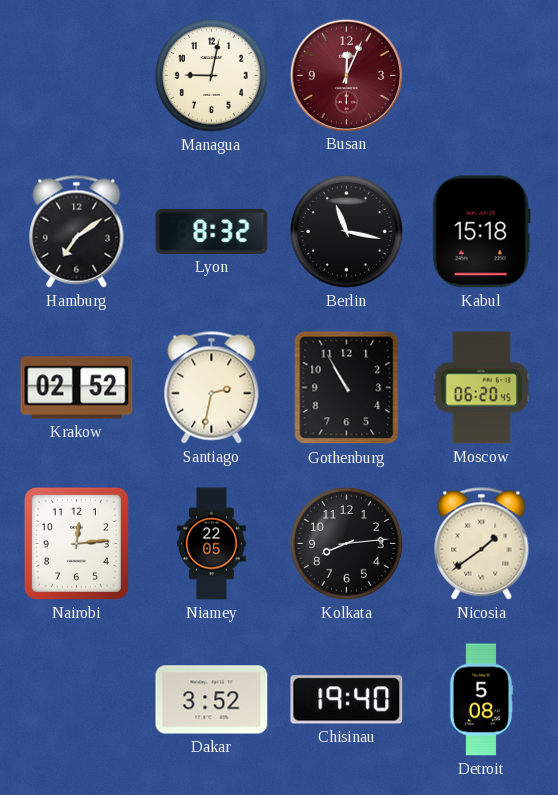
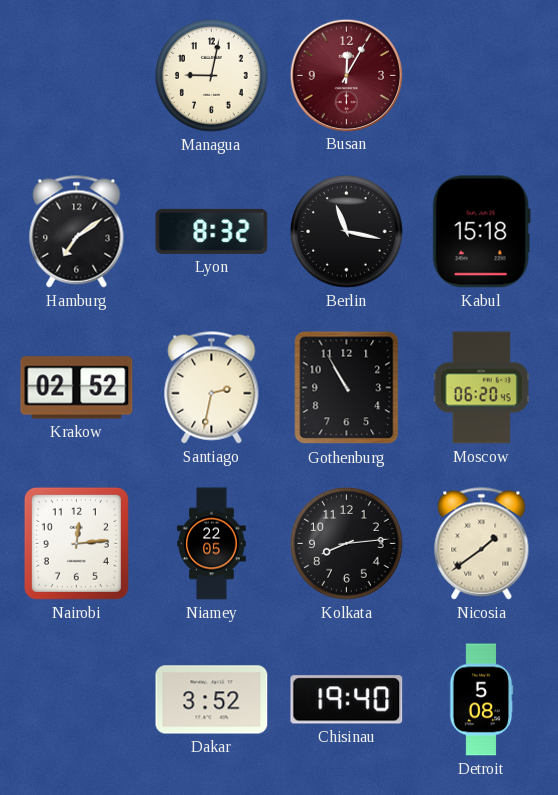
Busan: 12:04 -> 12:05 (346, 75)
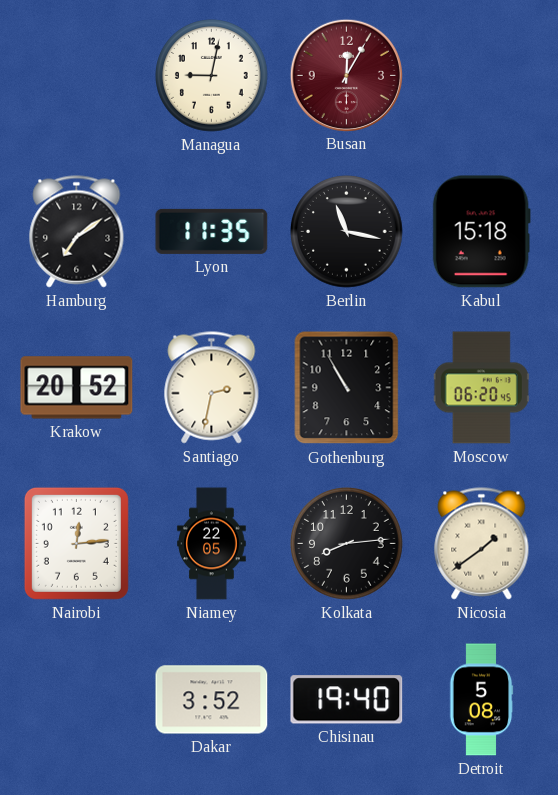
Lyon: 8:32 -> 11:35 (212, 231)
Krakow: 02:52 -> 20:52 (77, 388)
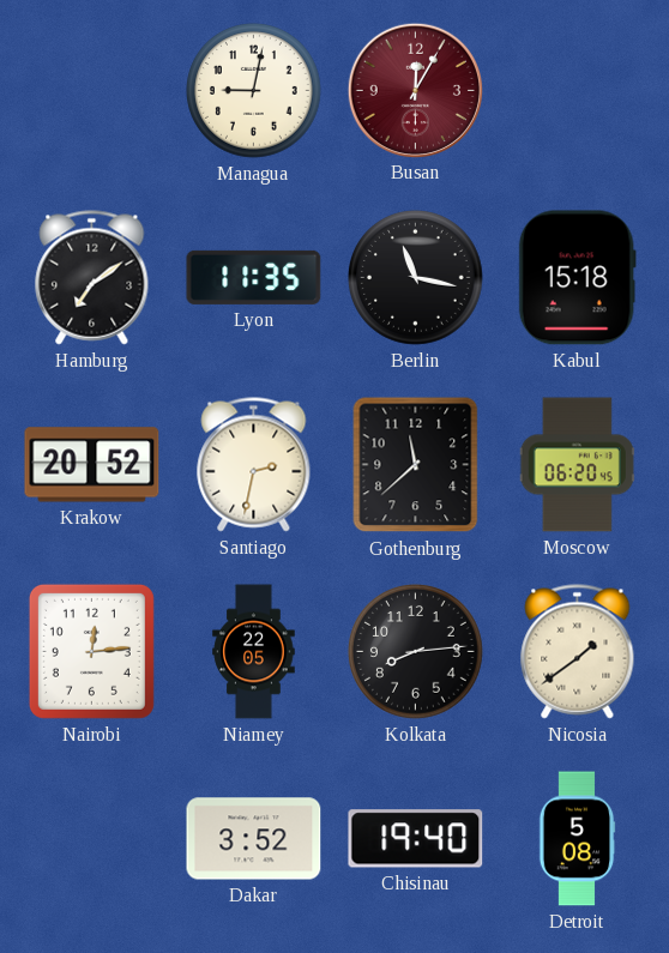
Gothenburg: 10:55 -> 11:38 (416, 465)
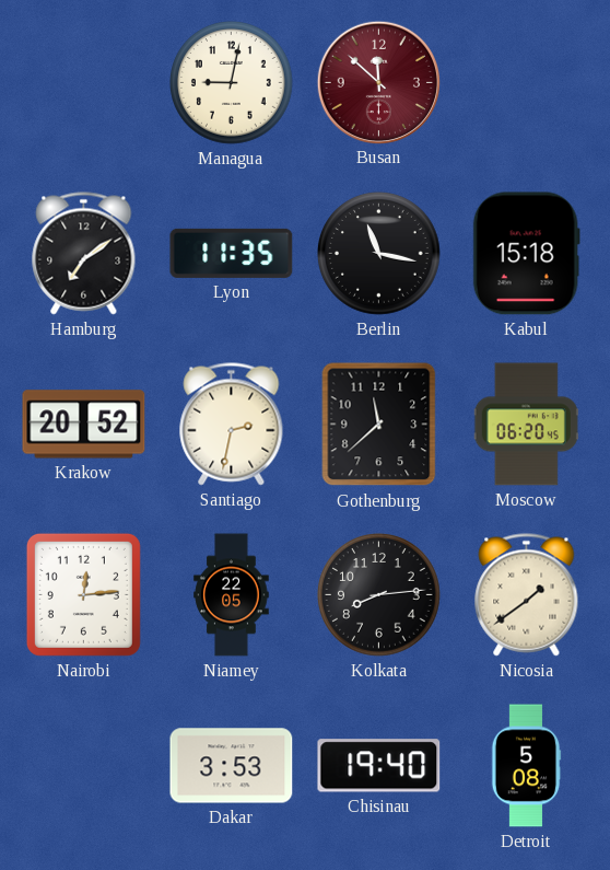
Busan: 12:05 -> 11:52 (378, 82)
Dakar: 3:52 -> 3:53 (232, 766)
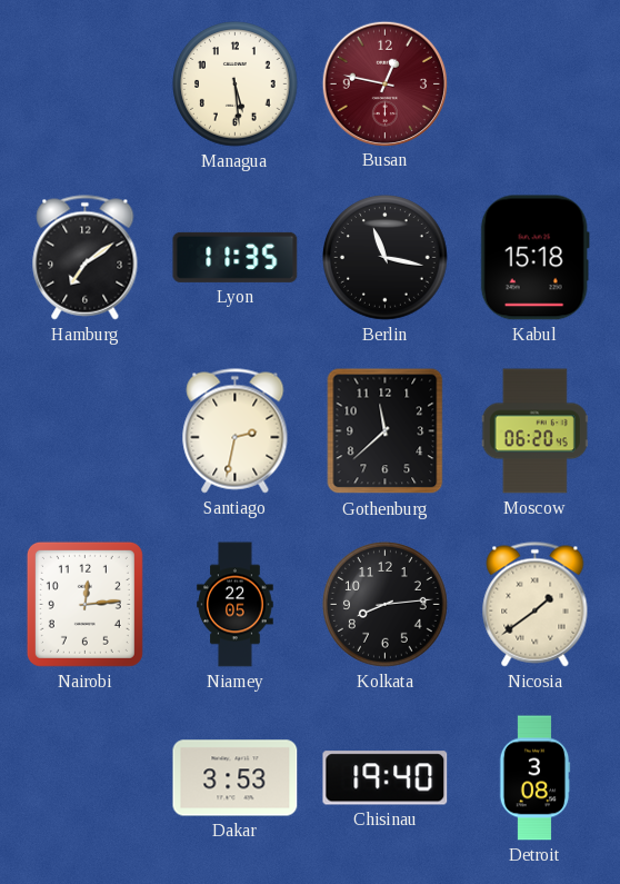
Managua: 9:02 -> 5:29 (236, 85)
Busan: 11:52 -> 12:47 (384, 83)
Krakow: 20:52 -> none (84, 425)
Detroit: 5:08 -> 3:08 (534, 778)
